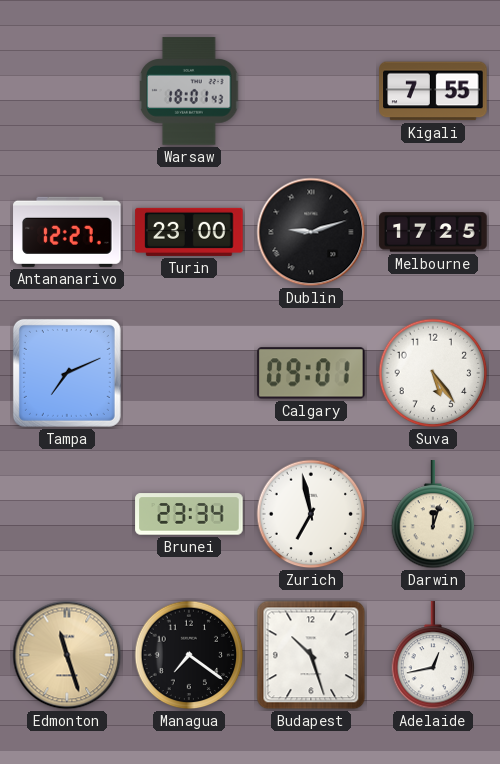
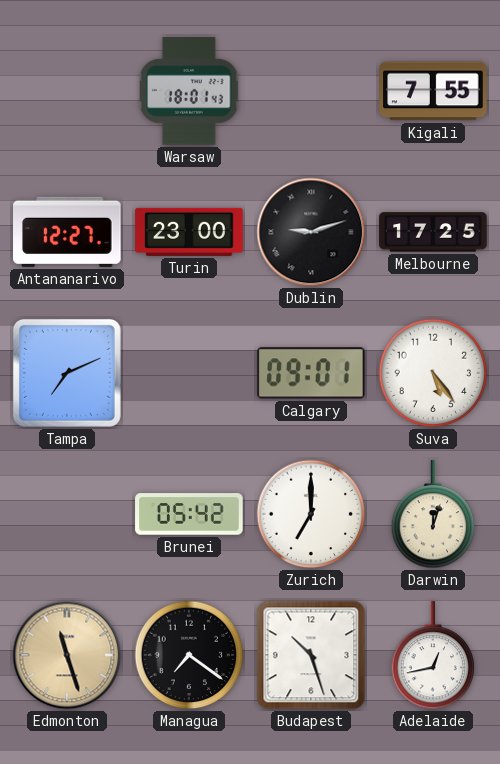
Brunei: 23:34 -> 05:42 (189, 514)
Zurich: 6:58 -> 7:00 (311, 514)
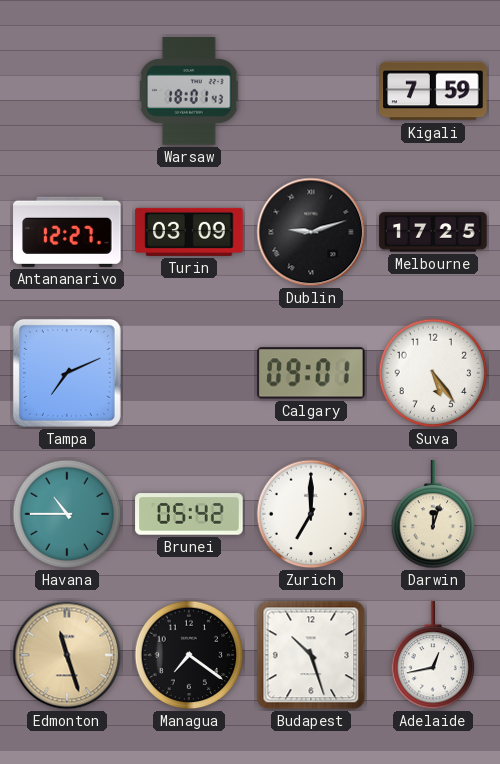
Kigali: 7:55 -> 7:59 (433, 91)
Turin: 23:00 -> 03:09 (189, 232)
Havana: none -> 10:45 (67, 514)
